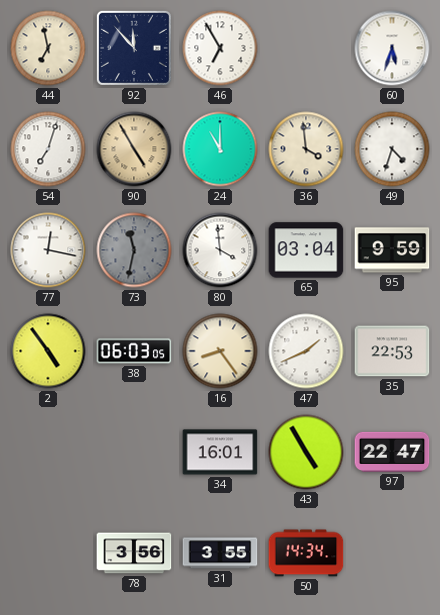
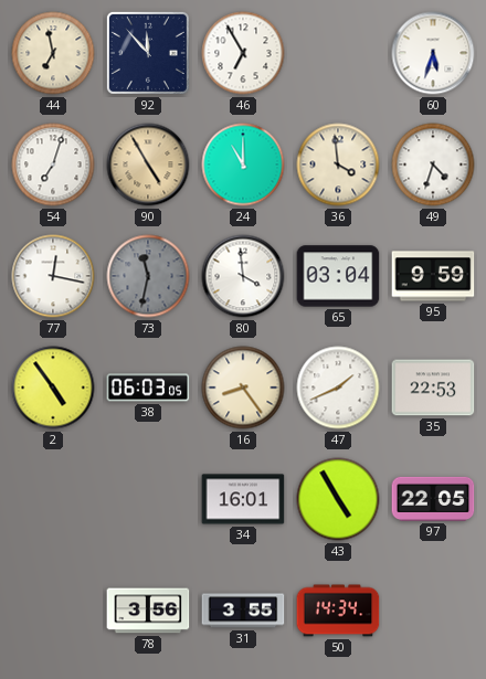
97: 22:47 -> 22:05 (433, 499)
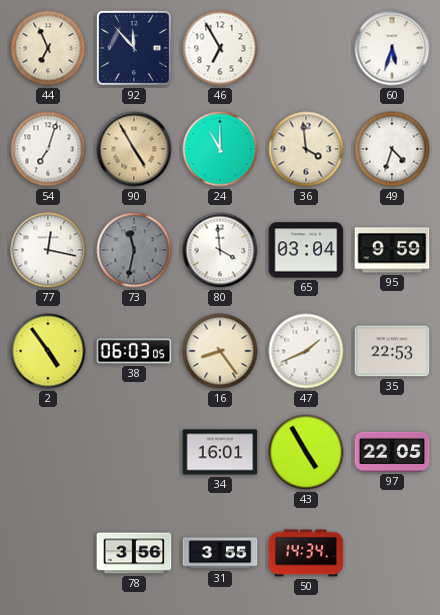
44: 6:58 -> 6:56 (48, 48)
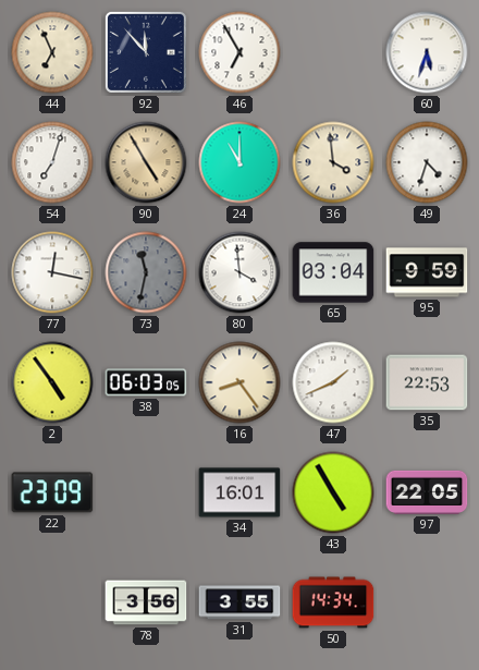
22: none -> 23:09 (52, 492)
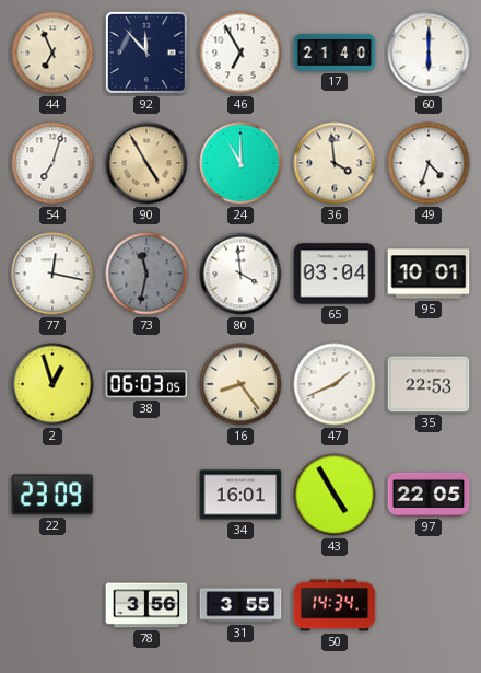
17: none -> 21:40 (335, 53)
60: 5:33 -> 6:00 (429, 53)
95: 9:59 -> 10:01 (429, 274)
2: 4:54 -> 12:57 (52, 384)
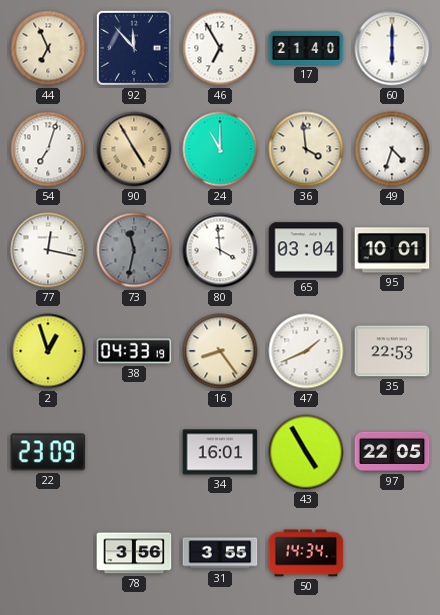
38: 06:03 -> 04:33 (134, 351)
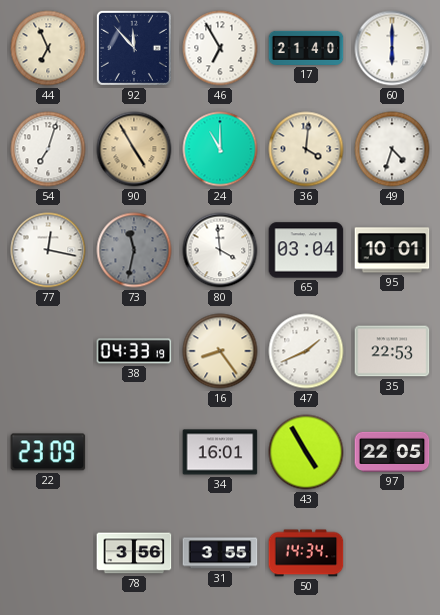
36: 3:59 -> 4:01 (306, 149)
2: 12:57 -> none (48, 351)
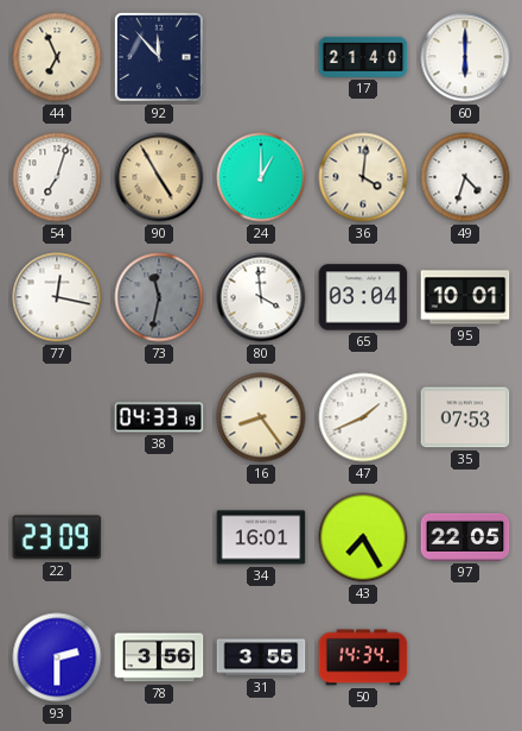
46: 6:55 -> none (220, 48)
24: 11:00 -> 1:00 (261, 177)
35: 22:53 -> 07:53 (465, 417)
43: 4:55 -> 7:25 (363, 537)
93: none -> 2:30 (57, 657)
